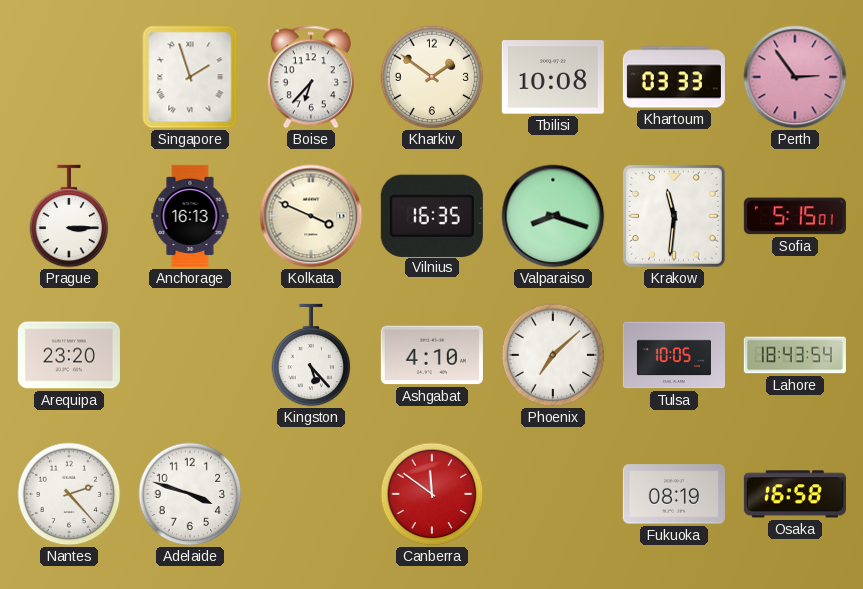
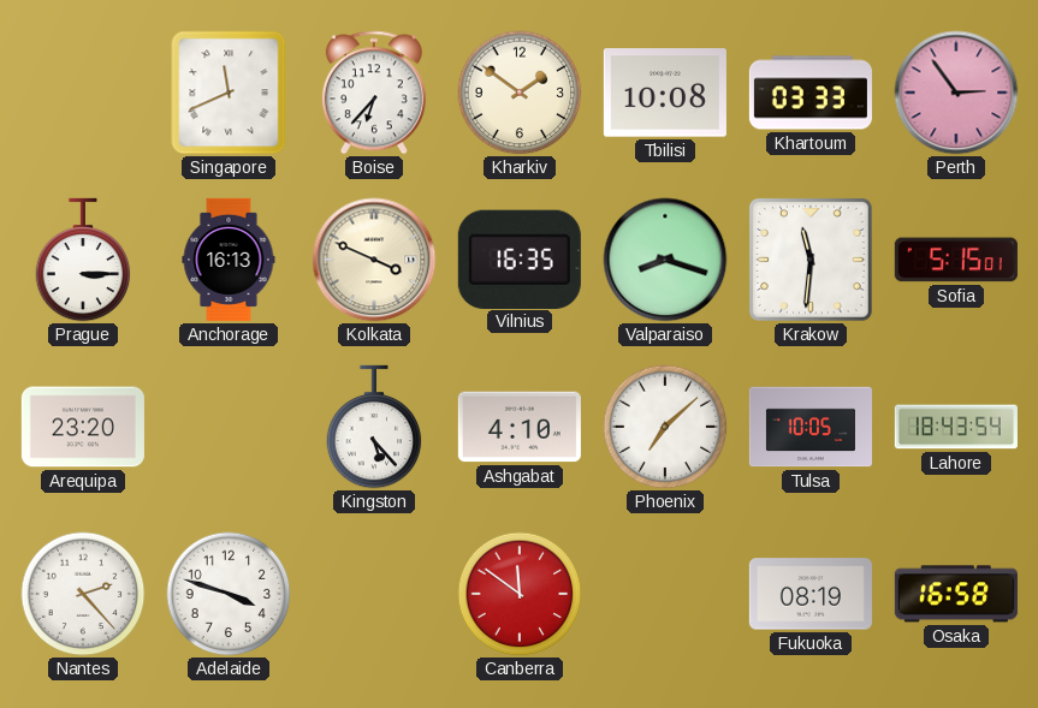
Singapore: 1:57 -> 11:41 (229, 93)
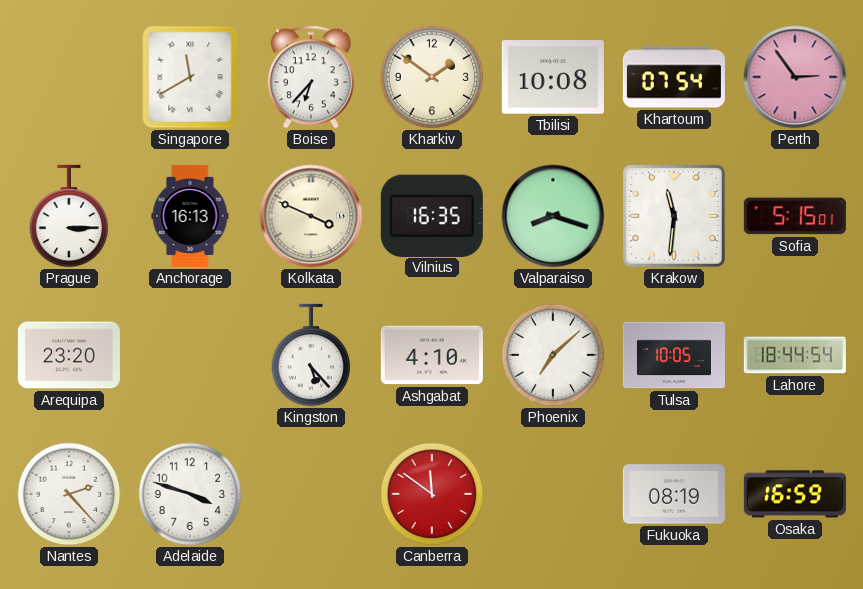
Singapore: 11:41 -> 11:40 (190, 77)
Khartoum: 03:33 -> 07:54 (674, 77)
Lahore: 18:43 -> 18:44 (795, 355)
Osaka: 16:58 -> 16:59 (795, 494)
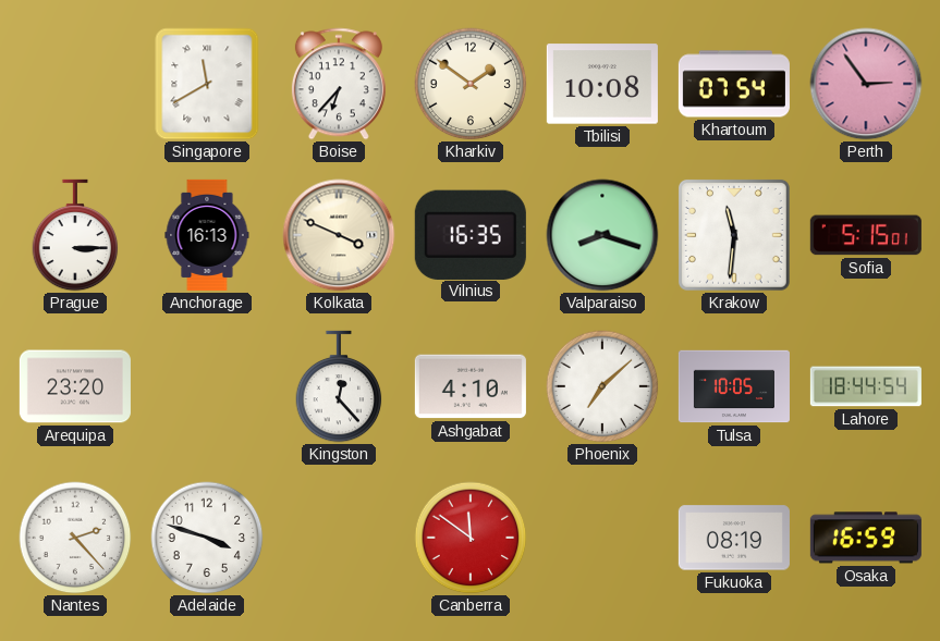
Kingston: 5:23 -> 12:23 (339, 386)
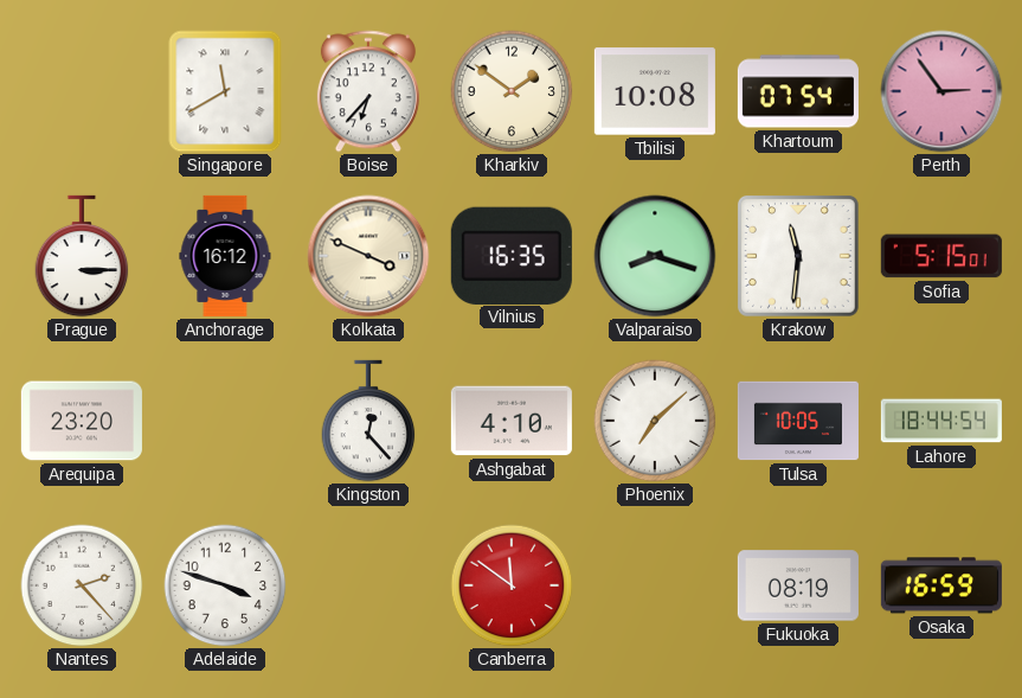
Anchorage: 16:13 -> 16:12 (225, 256)
